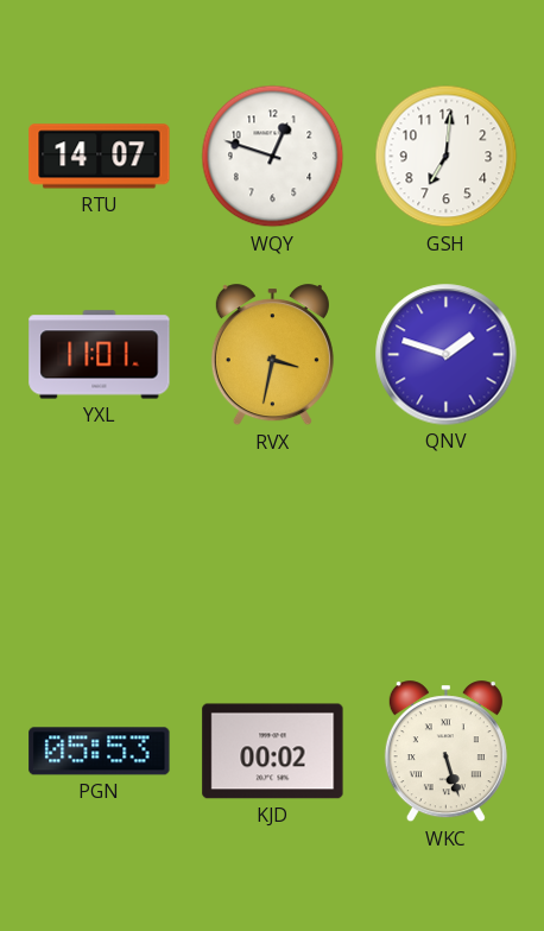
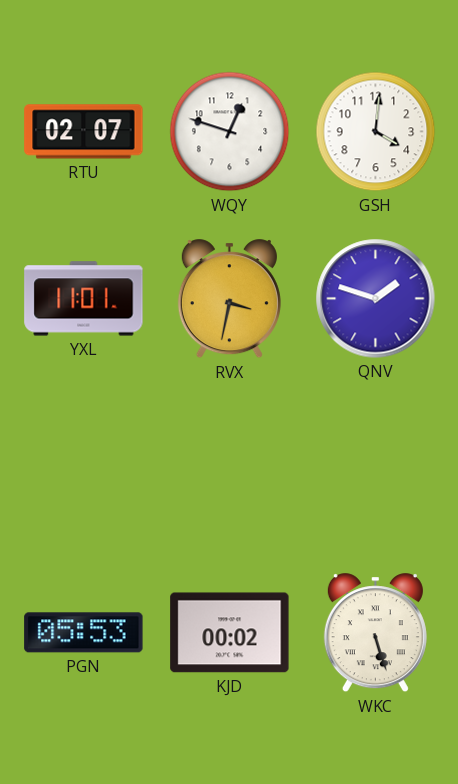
RTU: 14:07 -> 02:07 (84, 132)
GSH: 7:01 -> 4:01 (376, 132)
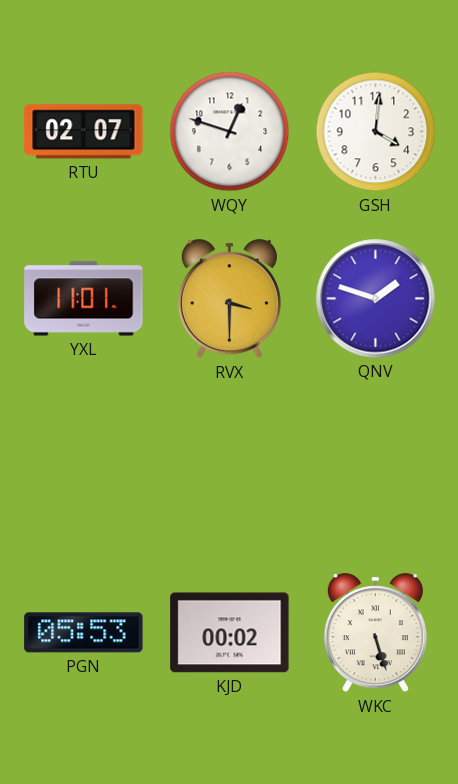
RVX: 3:32 -> 3:30 (229, 299)
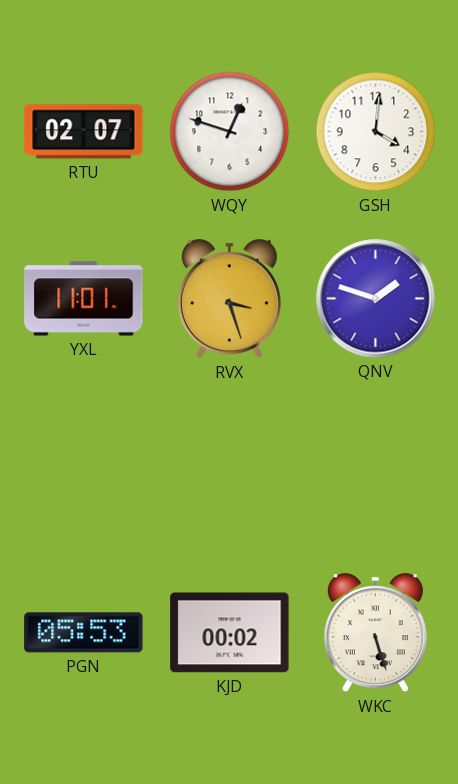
RVX: 3:30 -> 3:27 (229, 299)
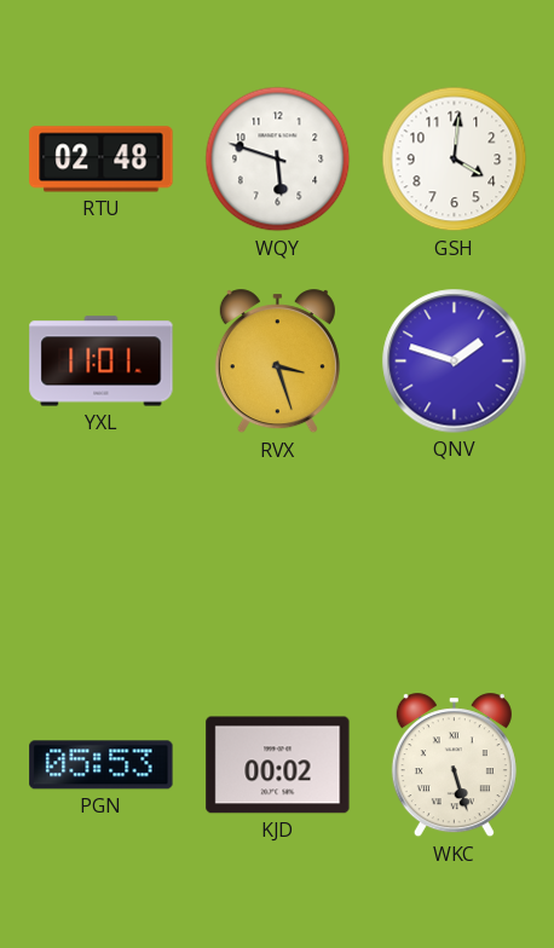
RTU: 02:07 -> 02:48 (102, 160)
WQY: 12:48 -> 5:48 (278, 160)
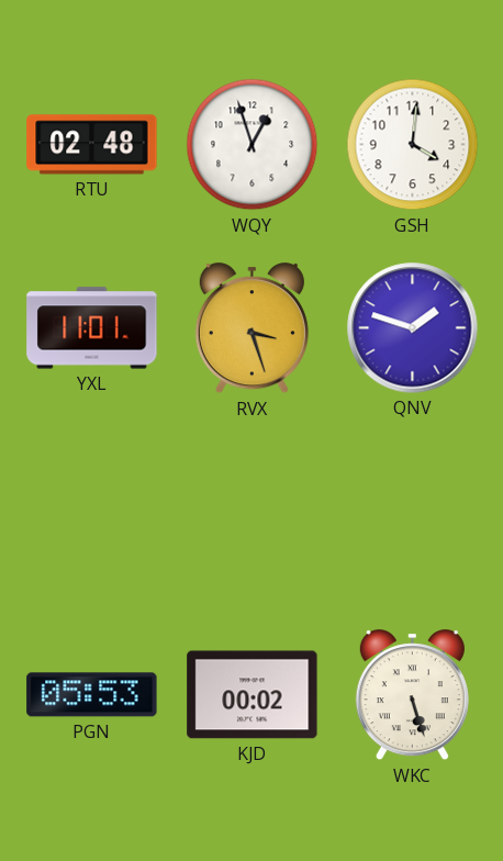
WQY: 5:48 -> 12:57 (253, 145)
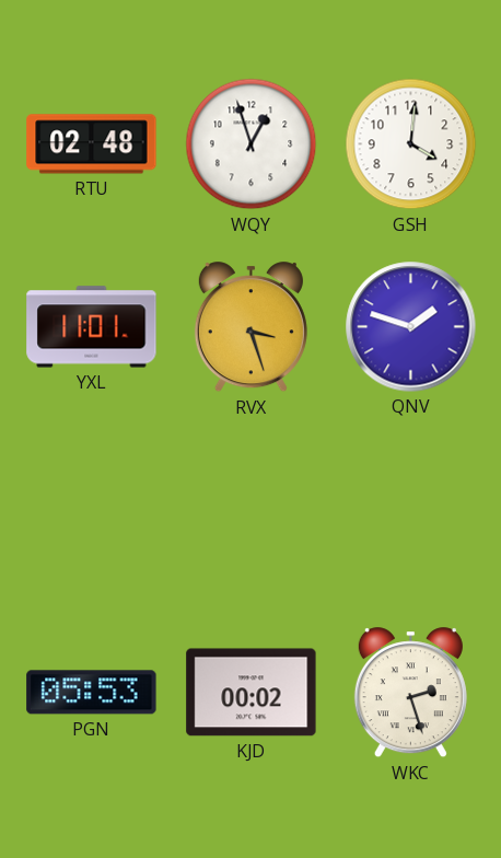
WKC: 5:27 -> 2:27 (410, 693)
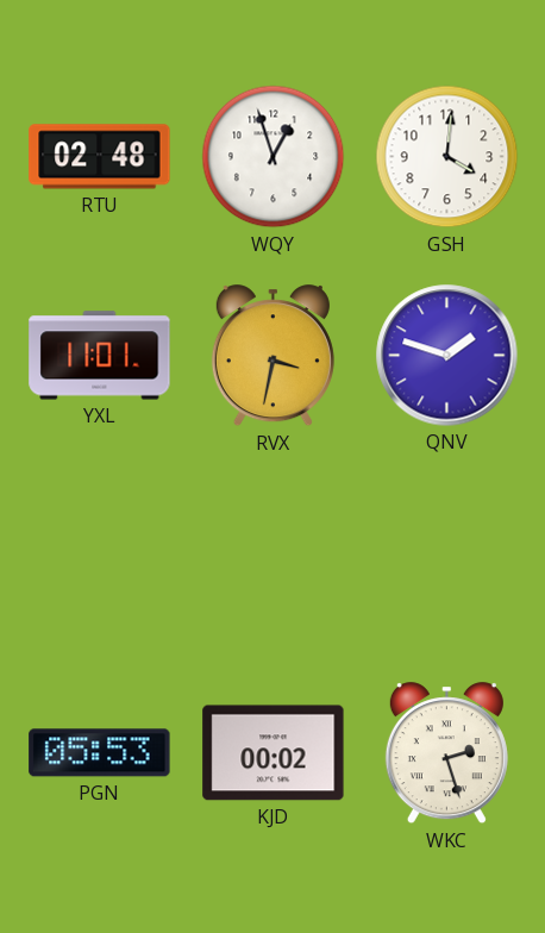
RVX: 3:27 -> 3:32 (272, 356)
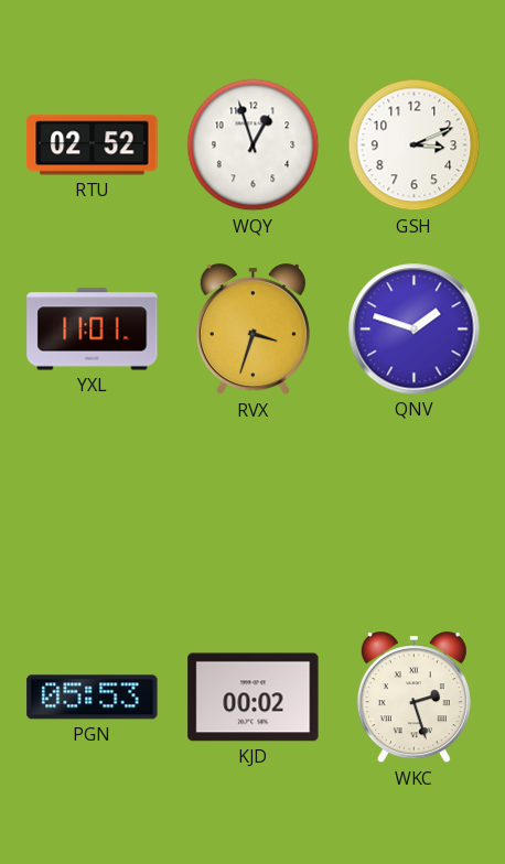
RTU: 02:48 -> 02:52 (93, 145)
GSH: 4:01 -> 3:11 (415, 145)
RVX: 3:32 -> 3:33 (253, 330)
